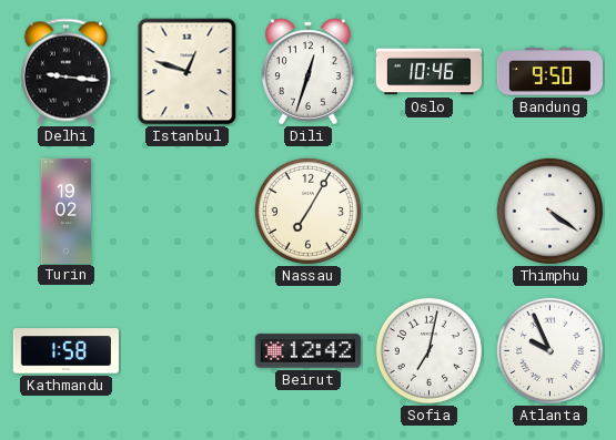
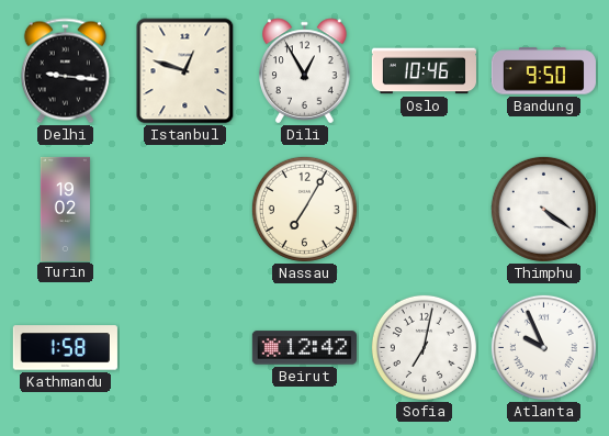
Dili: 12:33 -> 12:55 (305, 71)
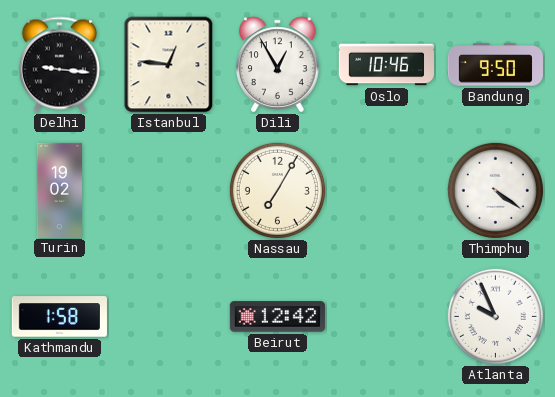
Istanbul: 12:48 -> 12:46 (169, 65)
Sofia: 7:02 -> none (424, 347)
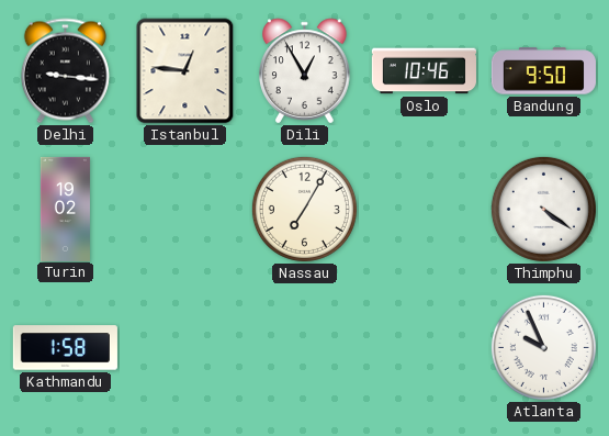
Beirut: 12:42 -> none (277, 317)
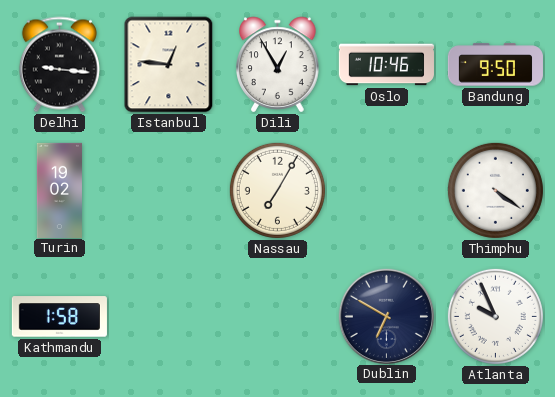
Dublin: none -> 6:50 (386, 316)
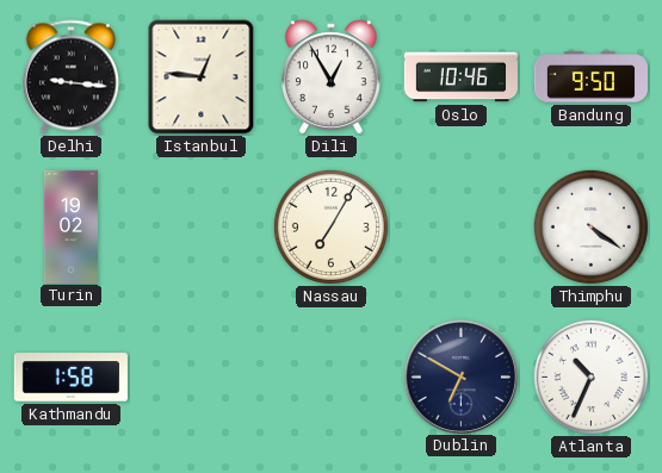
Atlanta: 9:56 -> 10:34 (590, 376)
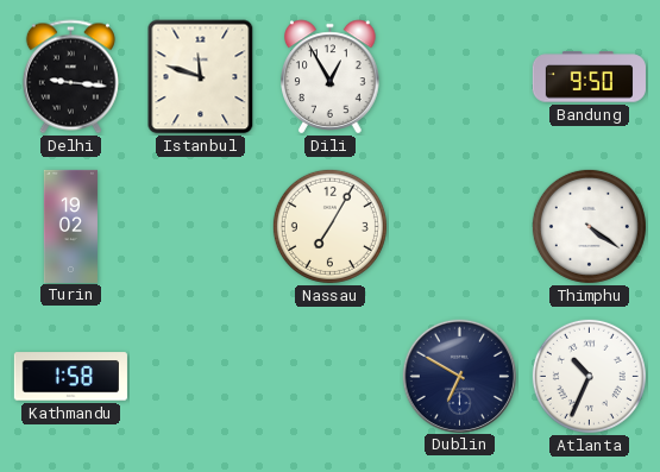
Istanbul: 12:46 -> 11:48 (201, 77)
Oslo: 10:46 -> none (460, 77)
